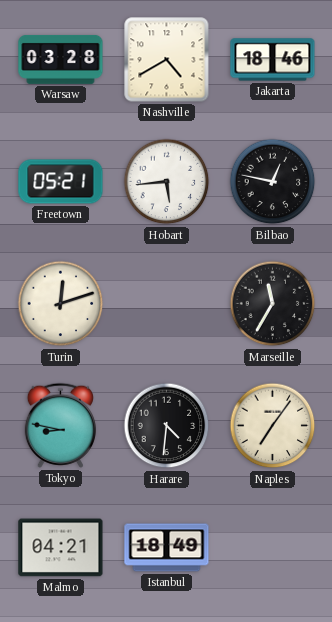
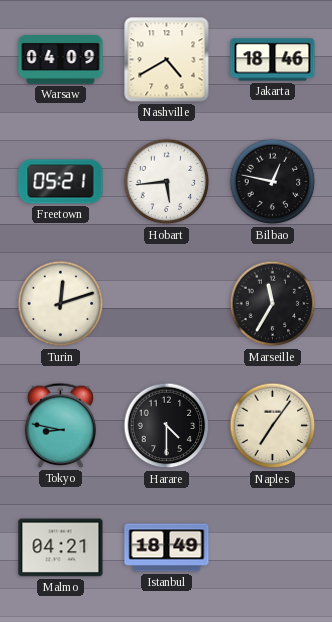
Warsaw: 03:28 -> 04:09 (61, 59)
Harare: 4:31 -> 4:30 (167, 426)
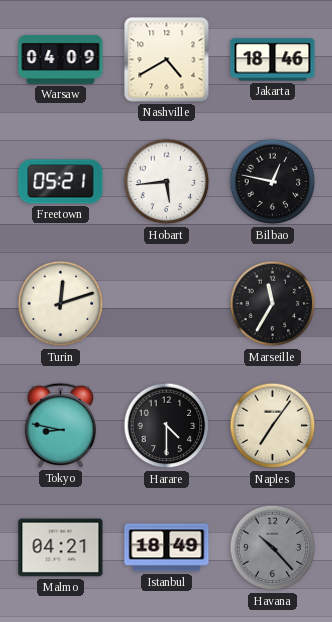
Havana: none -> 10:23 (273, 548)
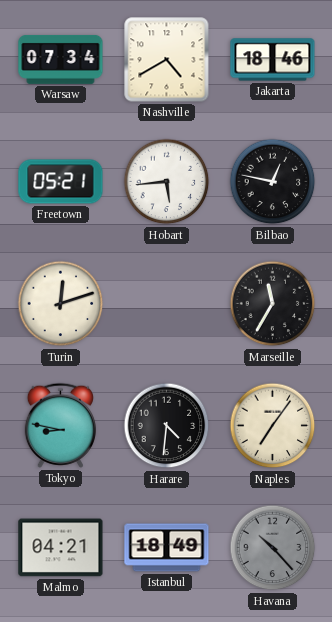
Warsaw: 04:09 -> 07:34 (61, 59)
Harare: 4:30 -> 4:31 (167, 426)
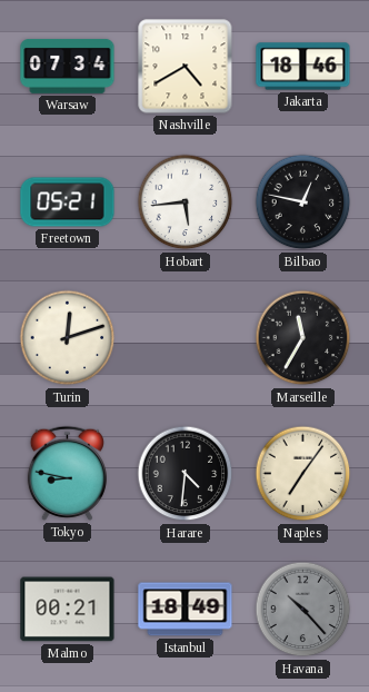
Malmo: 04:21 -> 00:21 (68, 610)
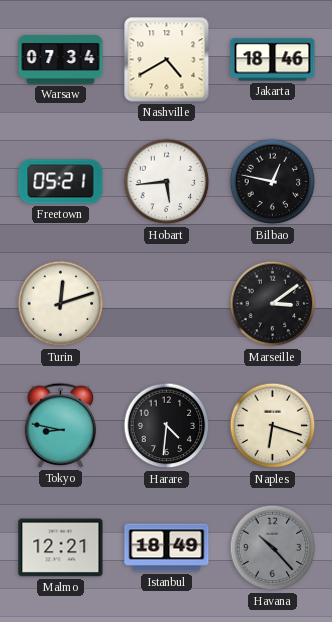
Marseille: 11:35 -> 3:09 (273, 304)
Naples: 7:06 -> 6:18 (273, 426)
Malmo: 00:21 -> 12:21 (61, 548)
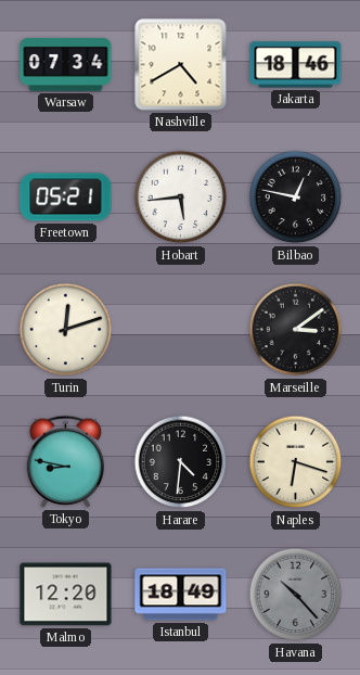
Malmo: 12:21 -> 12:20 (66, 595)
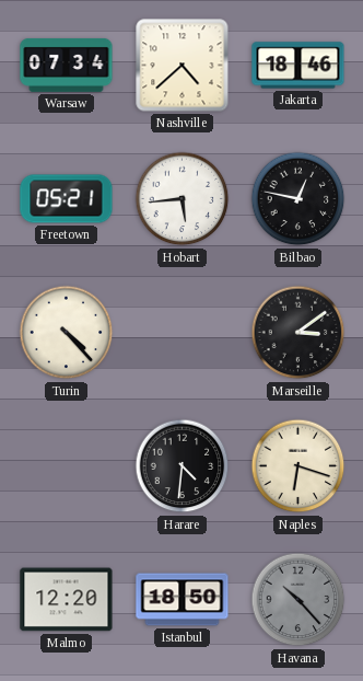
Nashville: 4:40 -> 4:38 (183, 66)
Turin: 12:12 -> 4:23 (67, 333)
Tokyo: 8:47 -> none (65, 461)
Istanbul: 18:49 -> 18:50 (183, 600)
